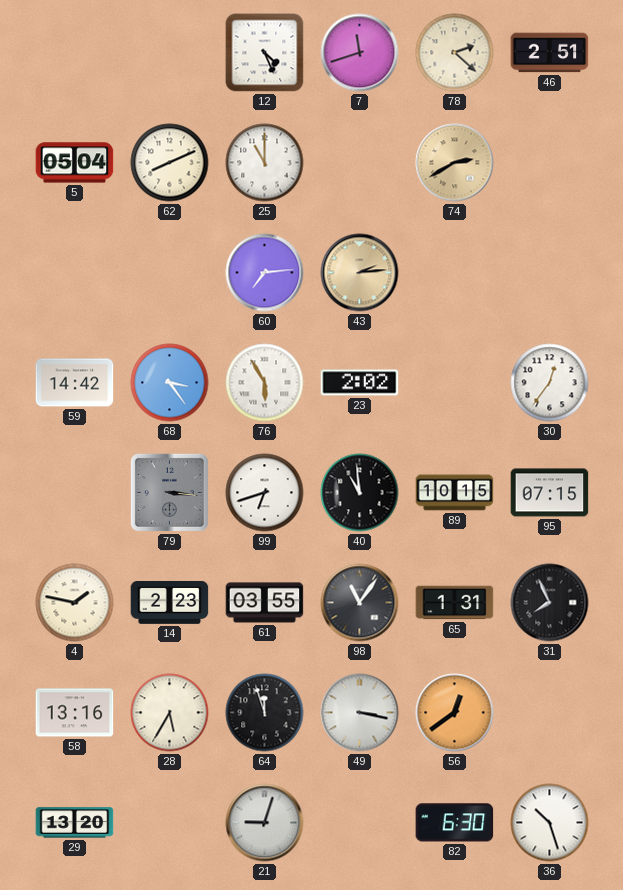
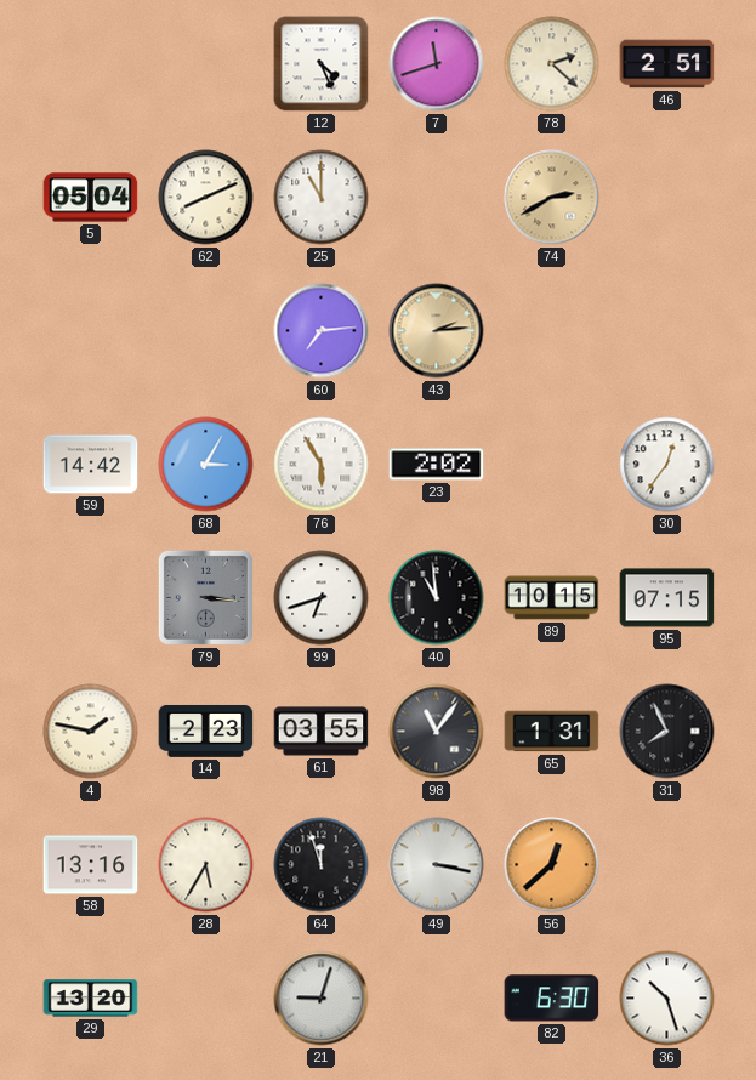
68: 3:24 -> 3:05 (206, 465)
56: 12:39 -> 12:38 (552, 865)
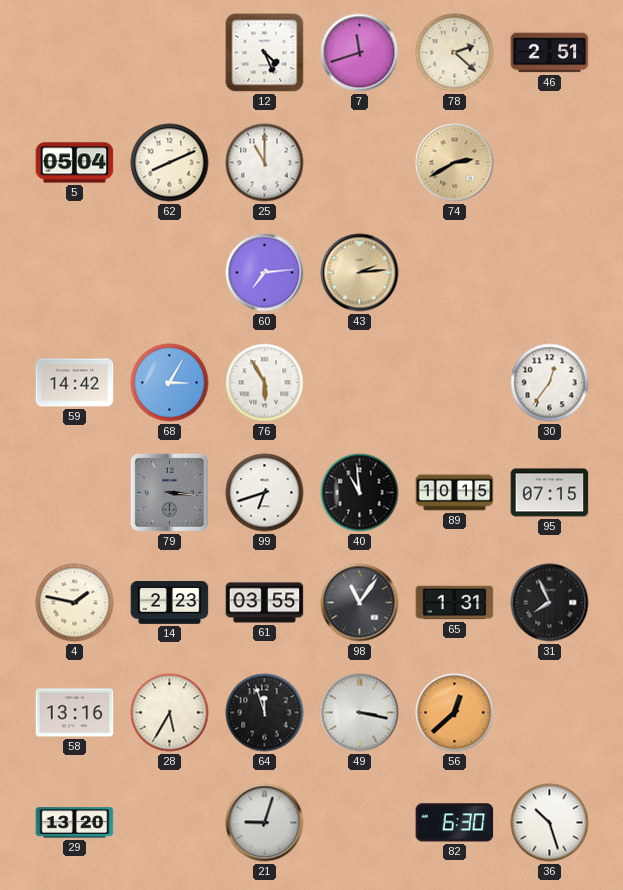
23: 2:02 -> none (437, 465)
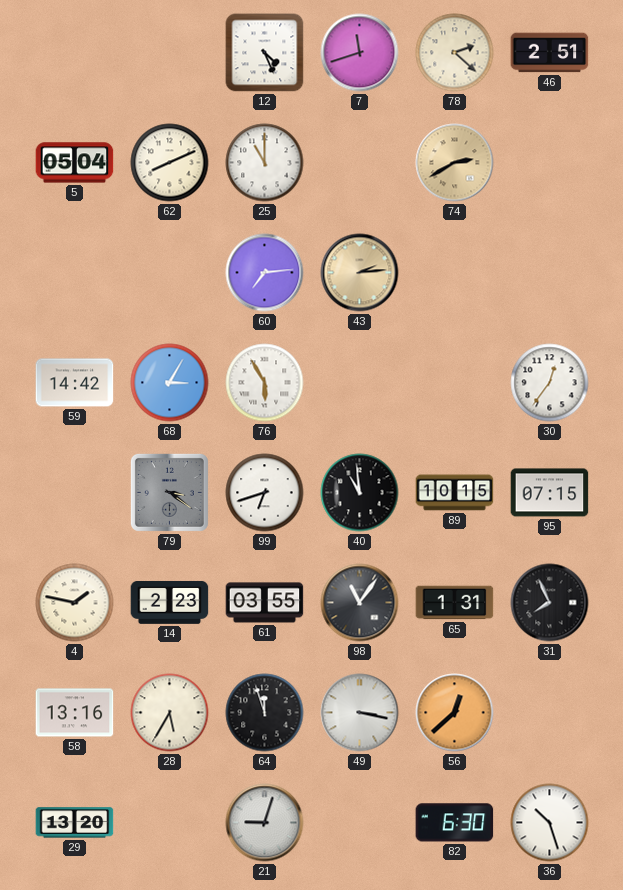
79: 3:16 -> 3:21 (169, 492)
